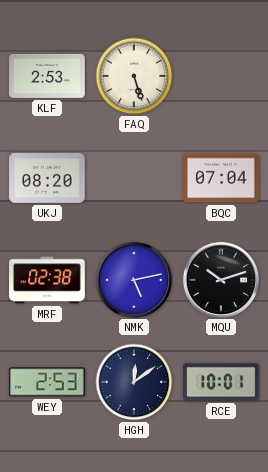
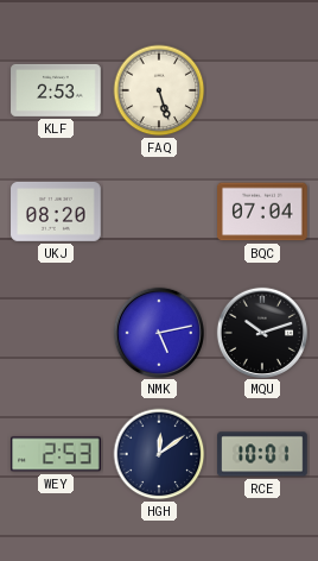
MRF: 02:38 -> none (47, 280)
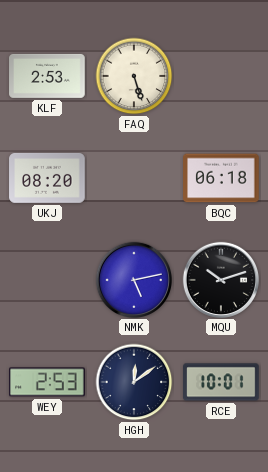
BQC: 07:04 -> 06:18 (221, 178)
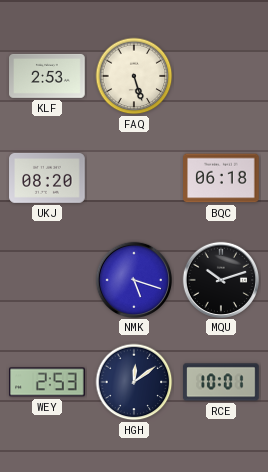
NMK: 5:13 -> 5:18 (133, 279)
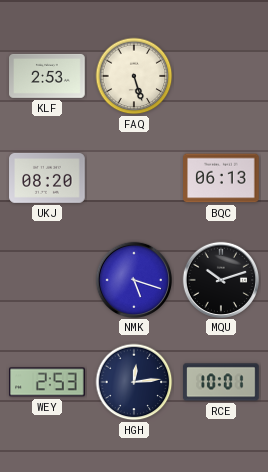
BQC: 06:18 -> 06:13 (221, 178)
HGH: 12:09 -> 12:14 (134, 382)
